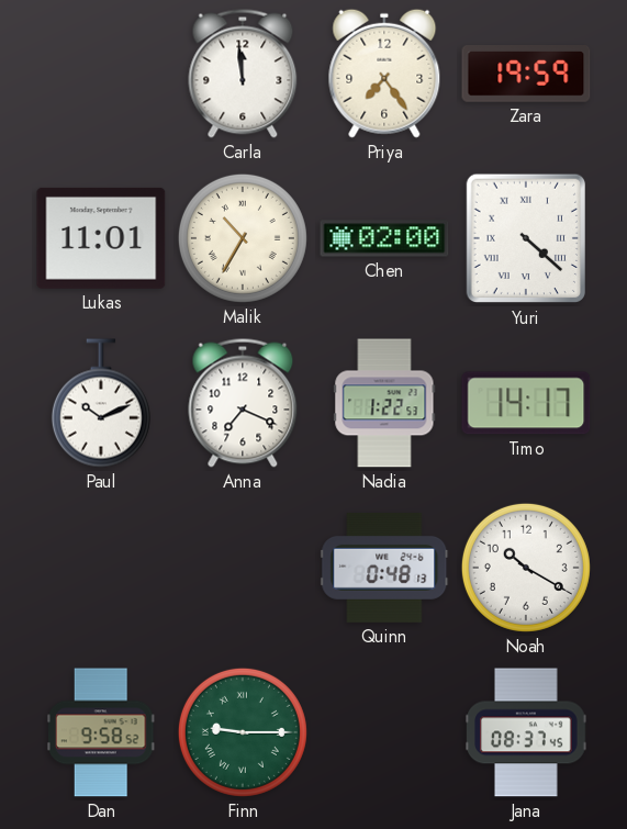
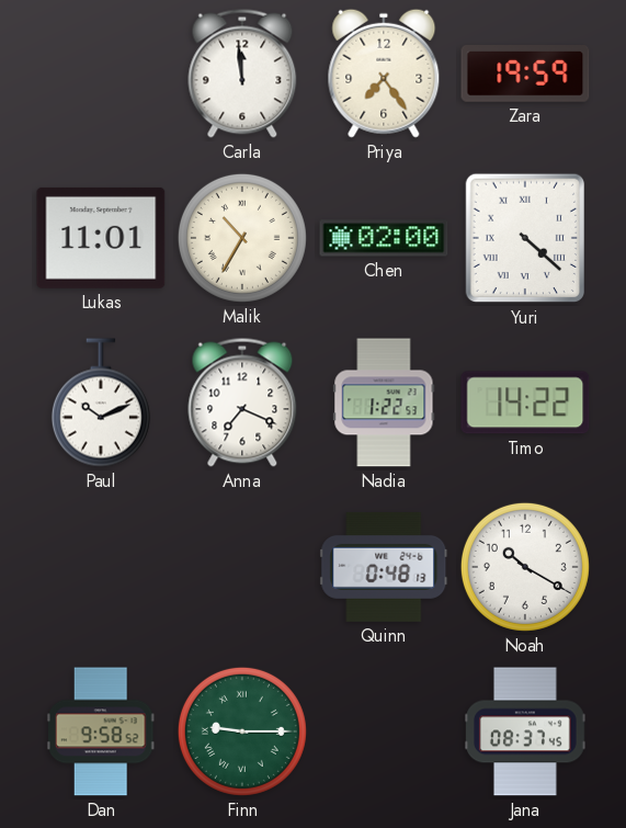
Timo: 14:17 -> 14:22 (525, 402)
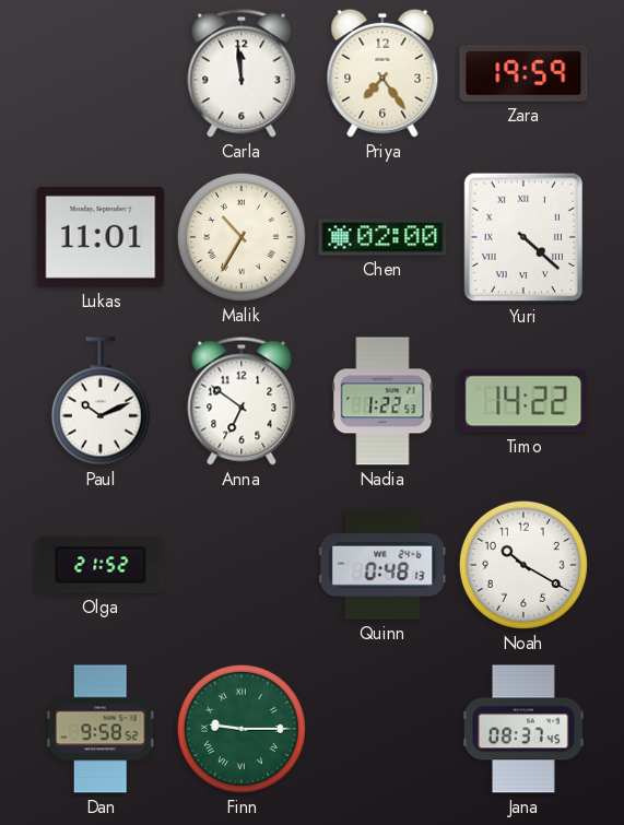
Anna: 7:19 -> 6:51 (242, 401)
Olga: none -> 21:52 (101, 565)
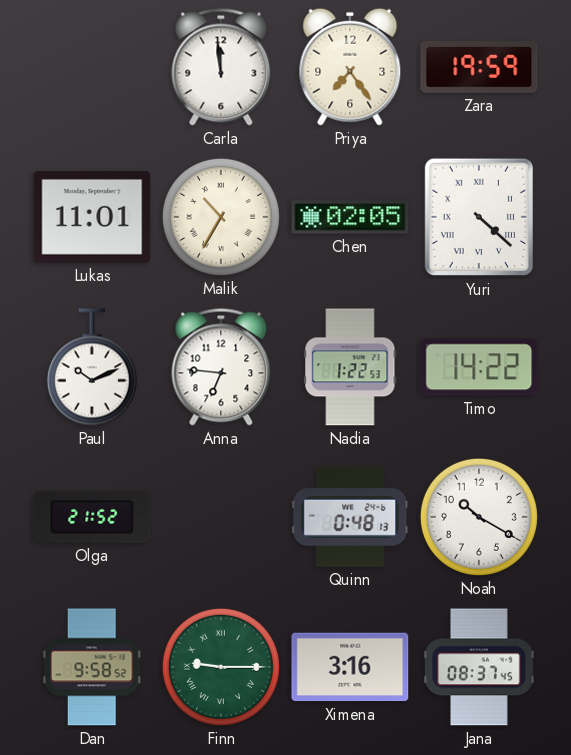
Chen: 02:00 -> 02:05 (350, 217)
Anna: 6:51 -> 6:46 (221, 367)
Ximena: none -> 3:16 (350, 667)
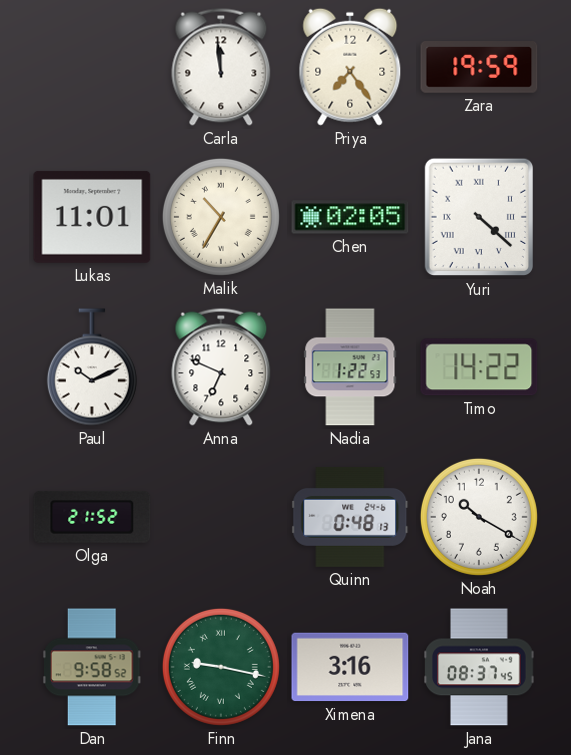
Anna: 6:46 -> 6:49 (221, 367)
Finn: 9:15 -> 9:17 (221, 667)
